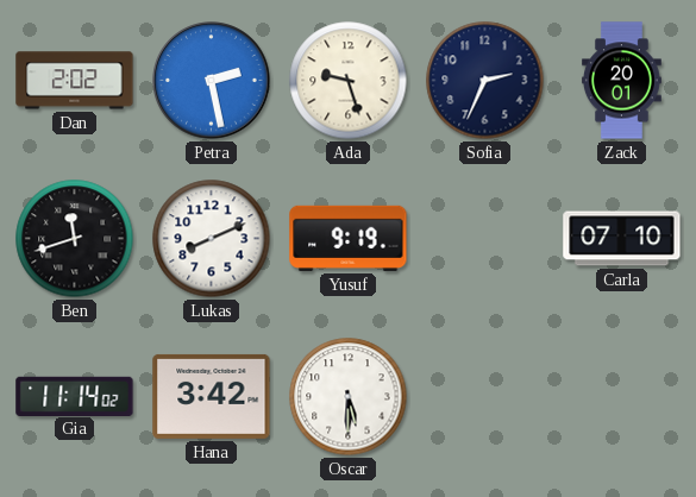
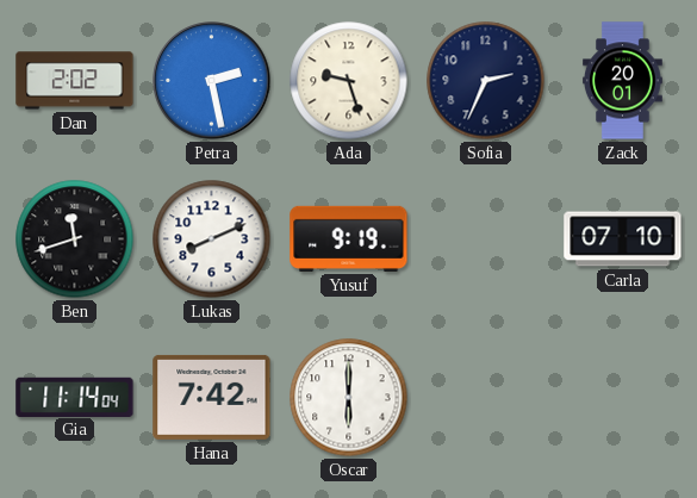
Gia: 11:14:02 -> 11:14:04 (75, 397)
Hana: 3:42 -> 7:42 (212, 397)
Oscar: 5:30 -> 6:00 (349, 398)
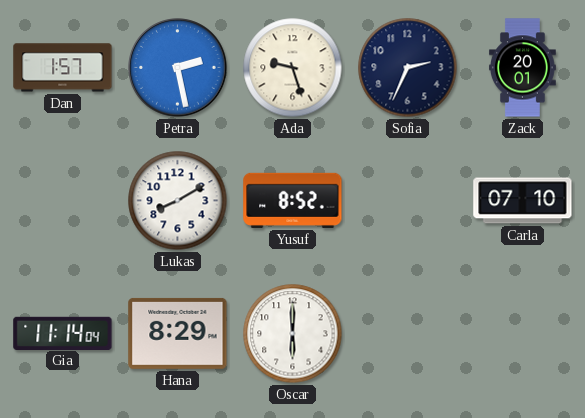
Dan: 2:02 -> 1:57 (63, 68)
Ben: 11:42 -> none (75, 239)
Lukas: 8:11 -> 8:10 (178, 201)
Yusuf: 9:19 -> 8:52 (293, 200)
Hana: 7:42 -> 8:29 (178, 333)
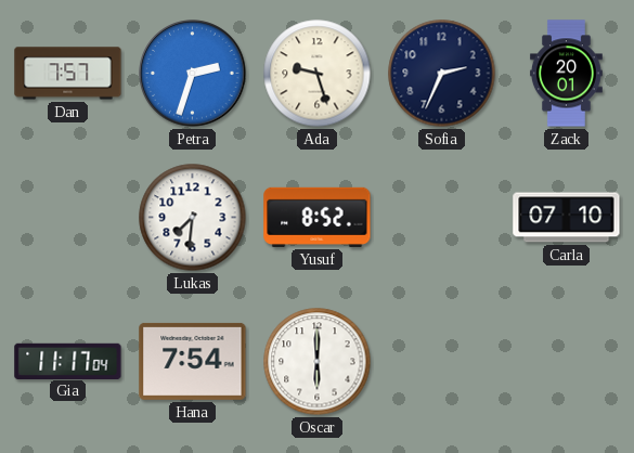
Dan: 1:57 -> 7:57 (68, 74)
Petra: 2:28 -> 2:33 (193, 74)
Lukas: 8:10 -> 7:31 (193, 218)
Gia: 11:14 -> 11:17 (68, 361)
Hana: 8:29 -> 7:54 (193, 361)
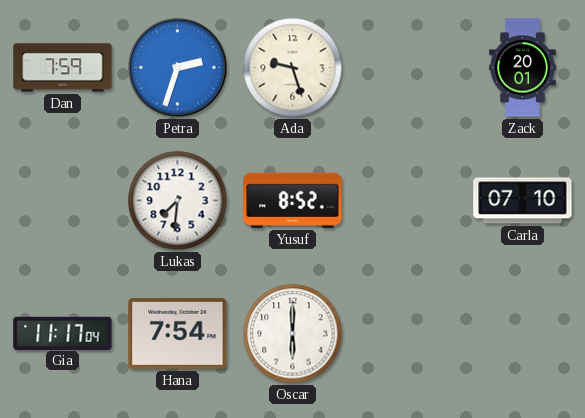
Dan: 7:57 -> 7:59 (63, 68)
Sofia: 2:34 -> none (442, 74)
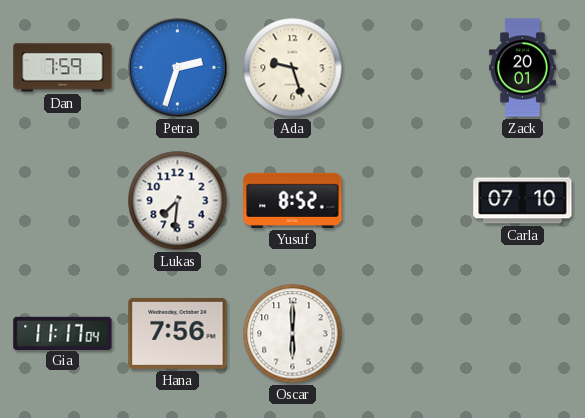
Hana: 7:54 -> 7:56 (178, 333)
